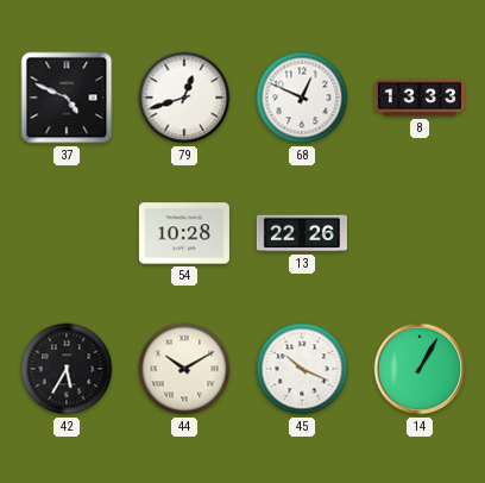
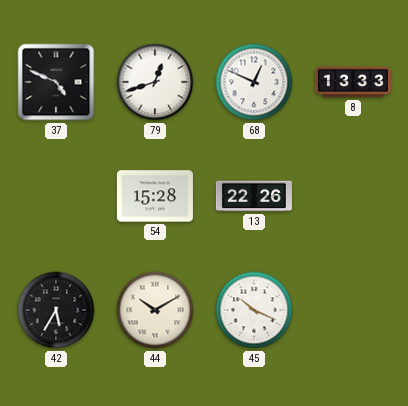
54: 10:28 -> 15:28 (155, 196)
14: 1:05 -> none (420, 369)
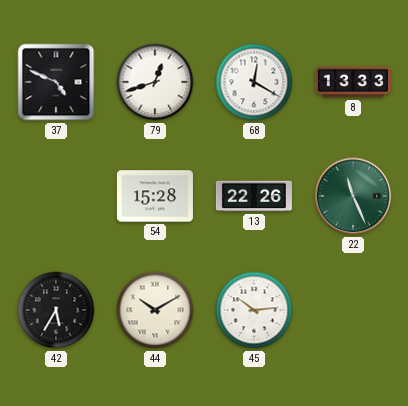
68: 12:49 -> 12:20 (254, 82)
22: none -> 11:26 (353, 196)
45: 10:19 -> 10:14 (254, 310)
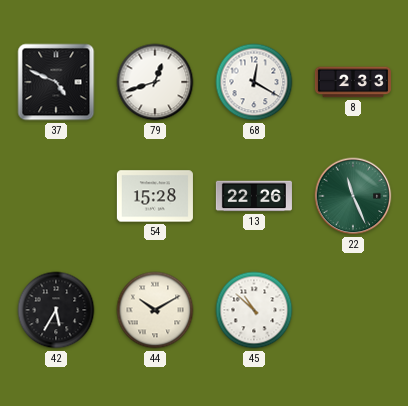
8: 13:33 -> 2:33 (353, 82)
45: 10:14 -> 10:52 (254, 310)
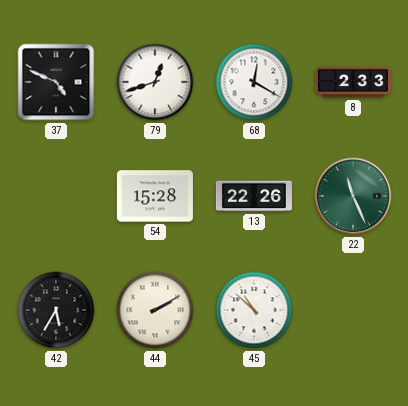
44: 10:10 -> 2:10 (155, 310)
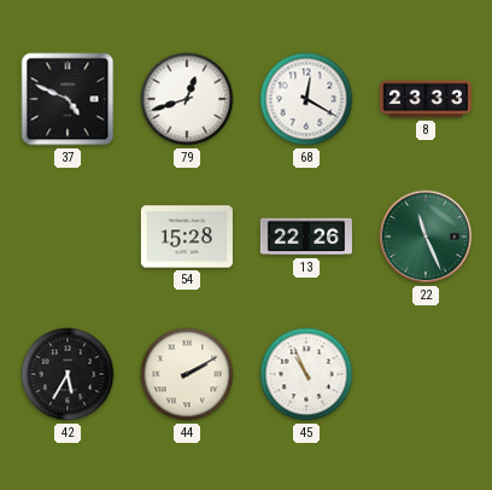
8: 2:33 -> 23:33 (426, 99)
45: 10:52 -> 10:56 (306, 374)
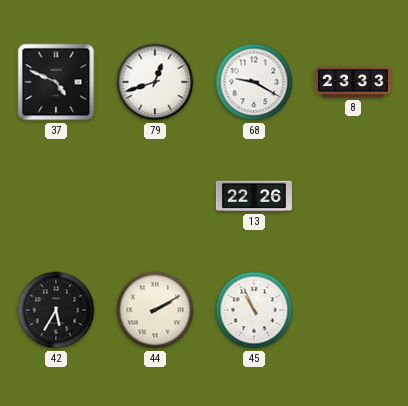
68: 12:20 -> 9:20 (254, 82)
54: 15:28 -> none (187, 237)
22: 11:26 -> none (426, 237)
